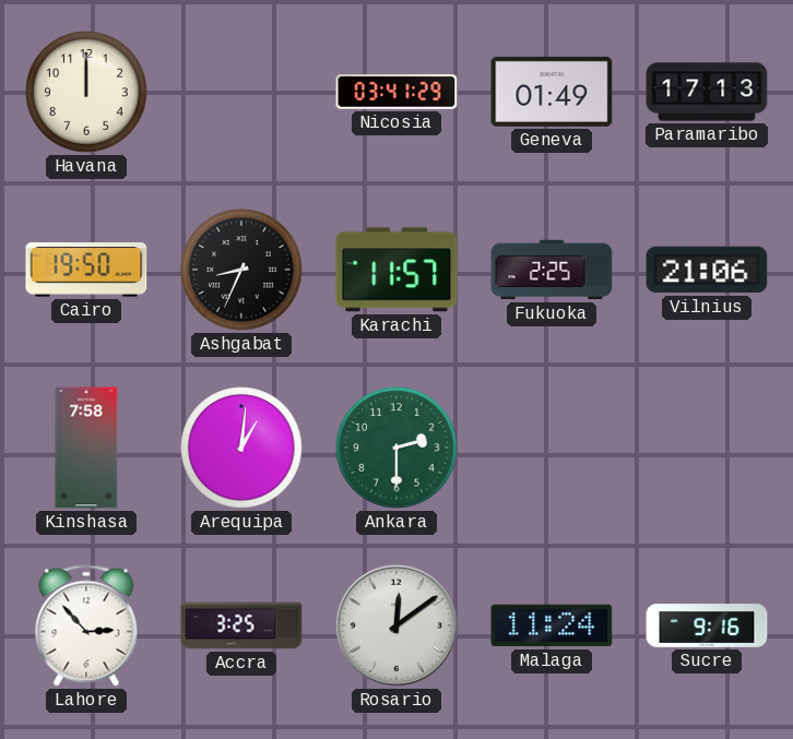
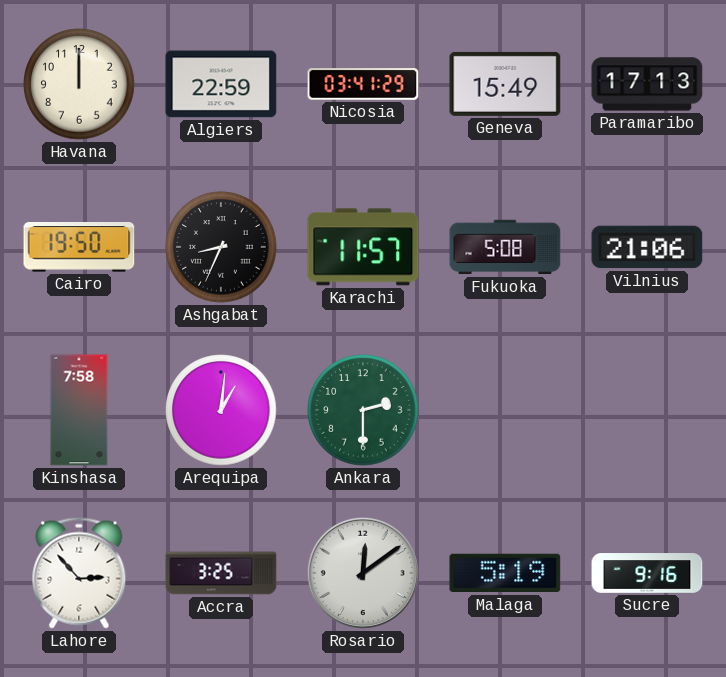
Algiers: none -> 22:59 (221, 84)
Geneva: 01:49 -> 15:49 (505, 84)
Fukuoka: 2:25 -> 5:08 (505, 247)
Malaga: 11:24 -> 5:19 (505, 573)
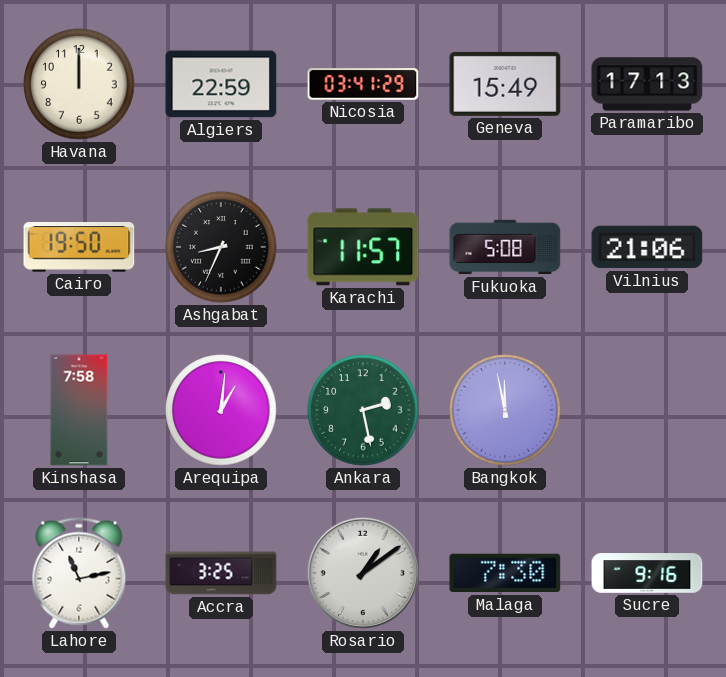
Ankara: 2:30 -> 2:28 (363, 410)
Bangkok: none -> 11:58 (505, 410)
Lahore: 2:53 -> 11:13 (79, 573)
Rosario: 12:09 -> 1:09 (363, 573)
Malaga: 5:19 -> 7:30 (505, 573)
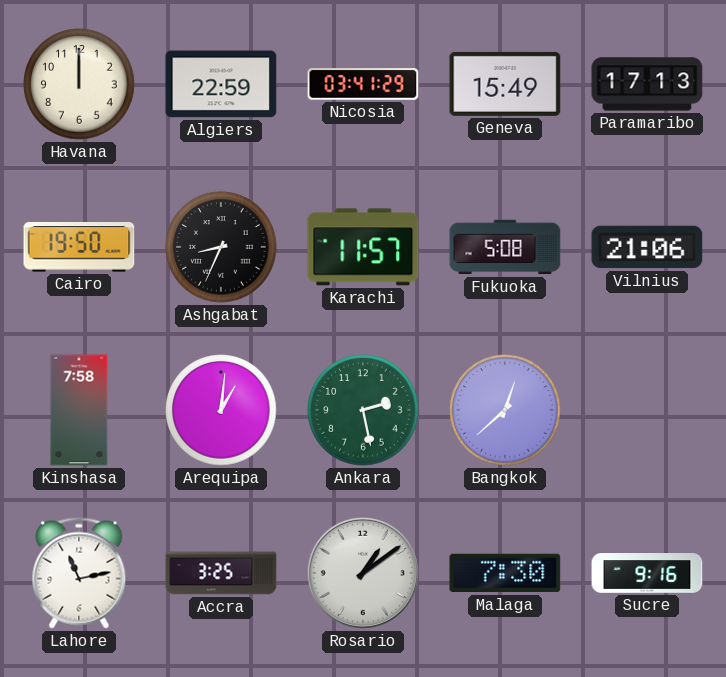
Bangkok: 11:58 -> 12:38 (505, 410)
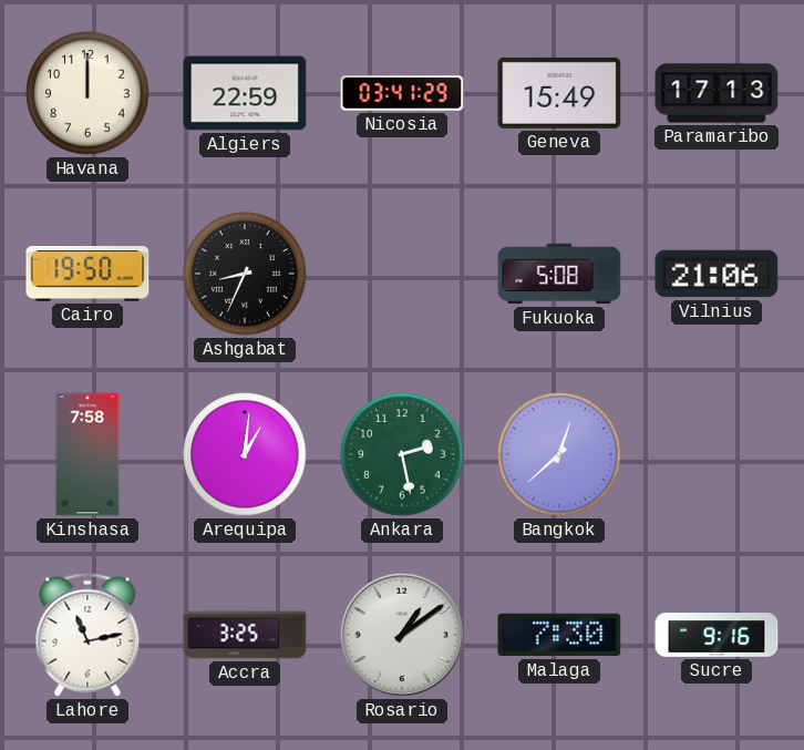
Karachi: 11:57 -> none (363, 247)
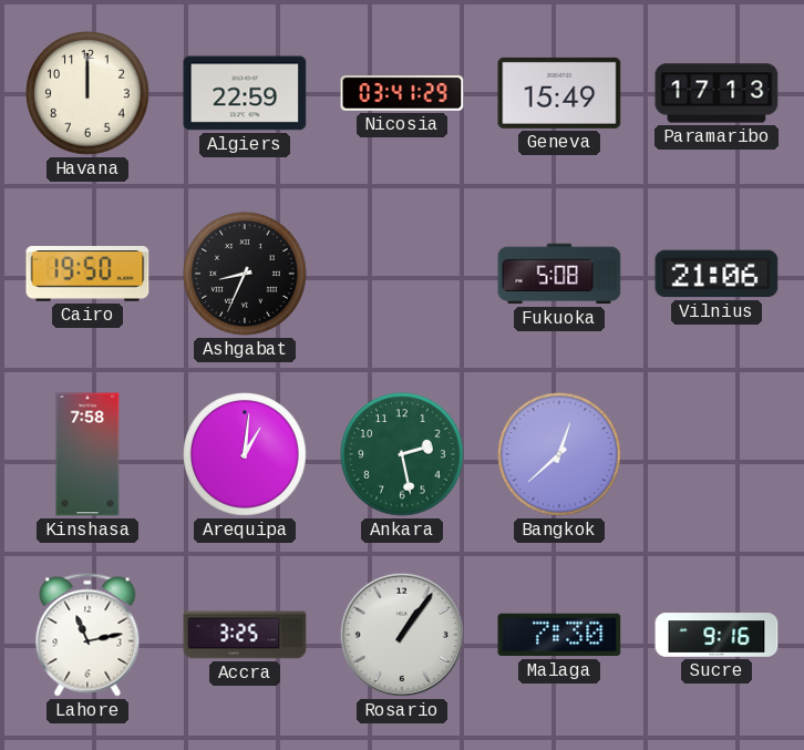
Rosario: 1:09 -> 1:06 (402, 635)
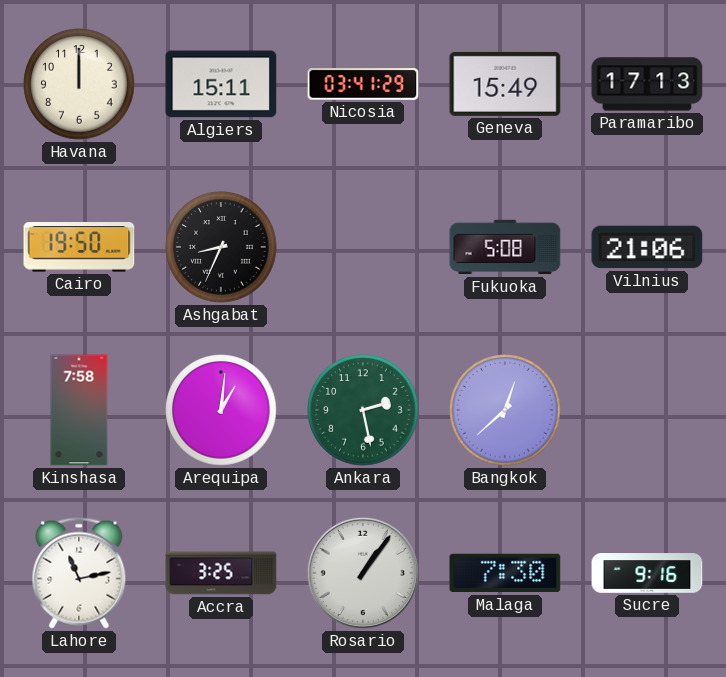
Algiers: 22:59 -> 15:11 (221, 84)
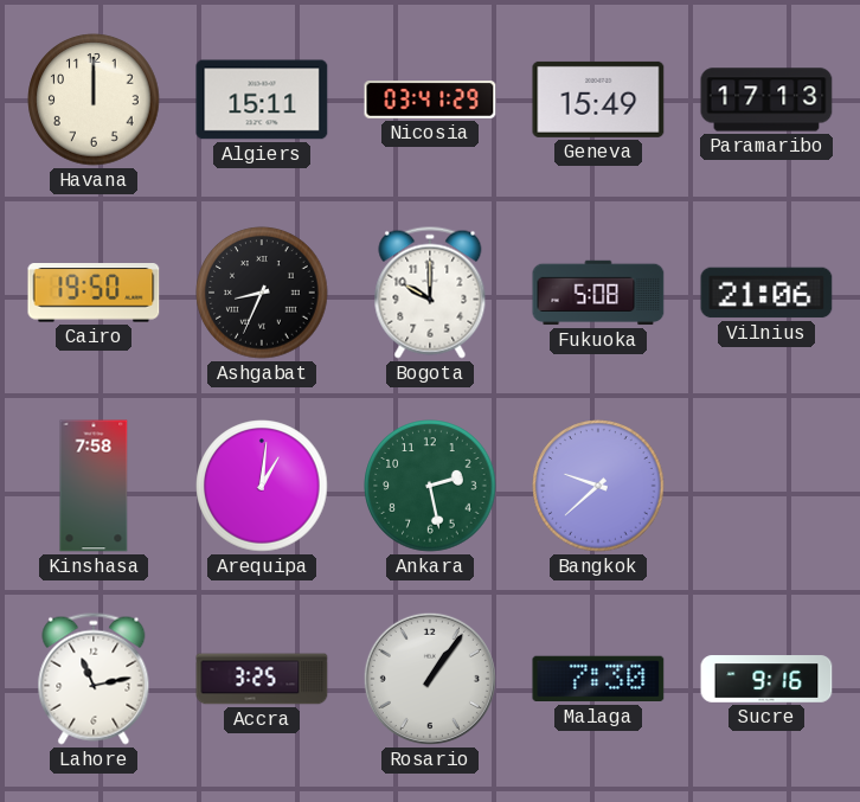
Bogota: none -> 10:00 (430, 293)
Bangkok: 12:38 -> 9:38 (598, 486)
